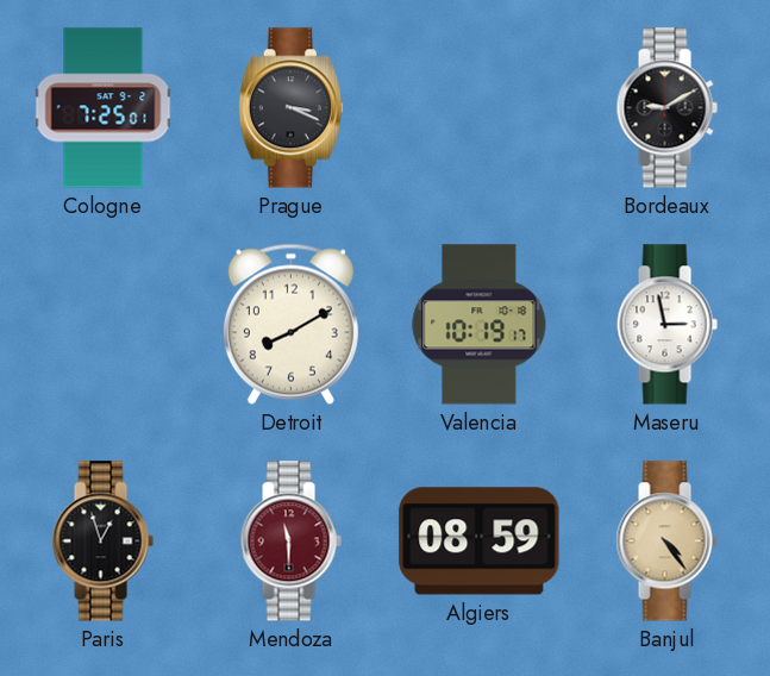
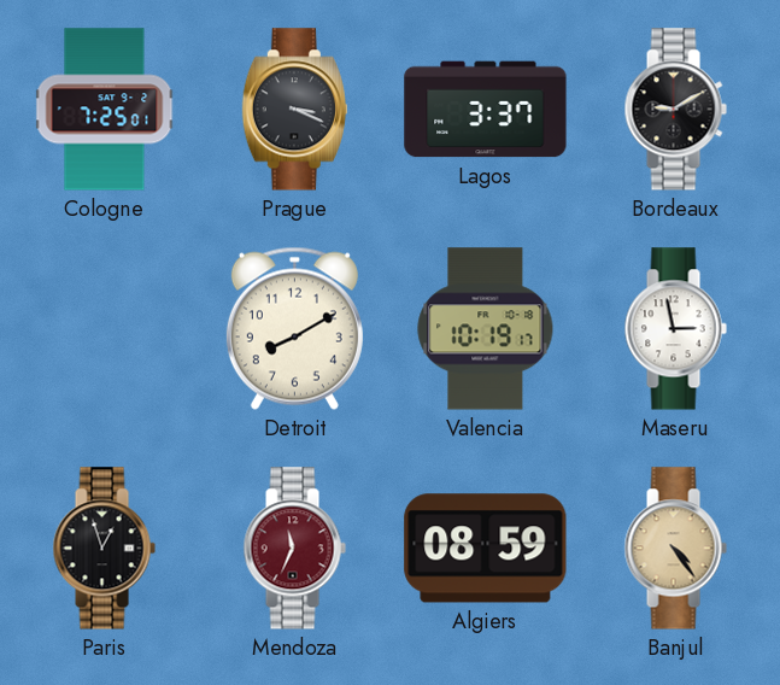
Lagos: none -> 3:37 (486, 110)
Mendoza: 11:30 -> 11:34 (294, 549)
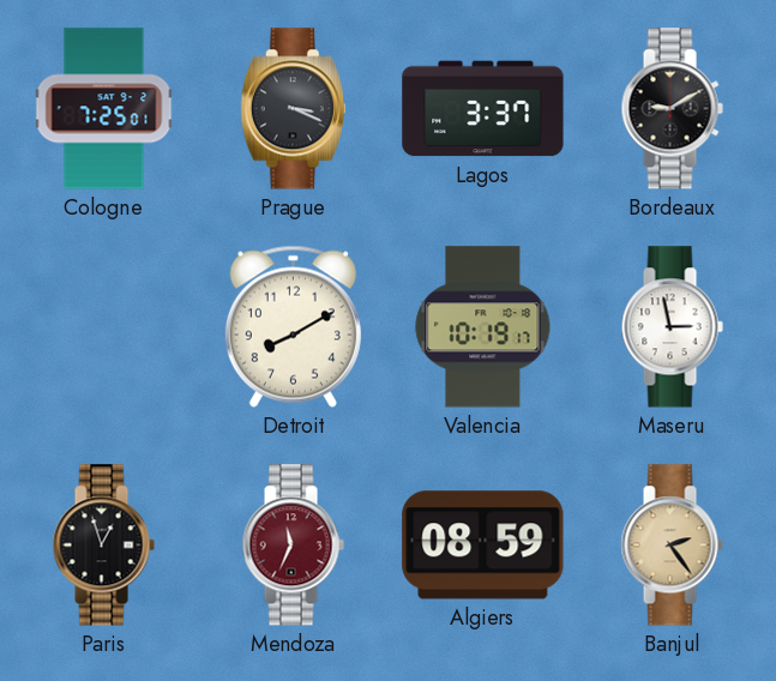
Banjul: 4:24 -> 2:24 (672, 546)
